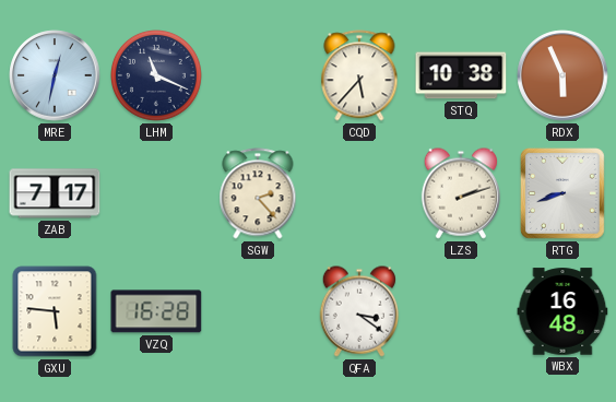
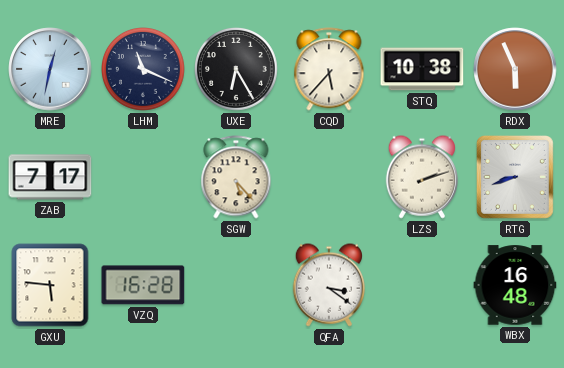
UXE: none -> 6:25 (237, 70)
SGW: 2:23 -> 5:23 (236, 177)
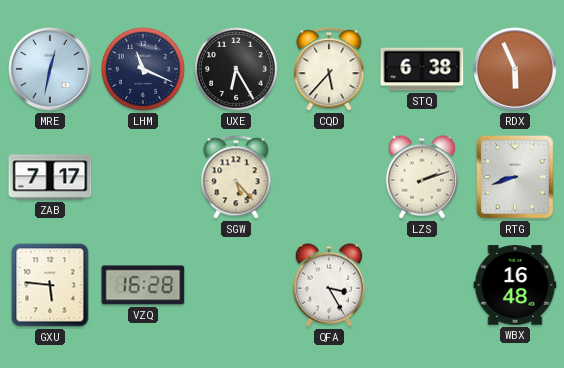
STQ: 10:38 -> 6:38 (422, 69)
QFA: 3:21 -> 3:25 (328, 285)
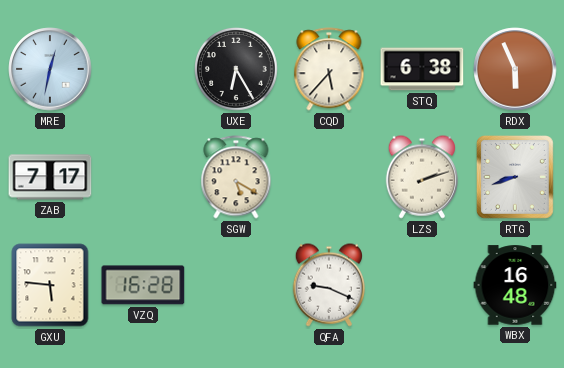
LHM: 11:19 -> none (144, 70)
SGW: 5:23 -> 5:20 (236, 177)
QFA: 3:25 -> 9:19 (328, 285)
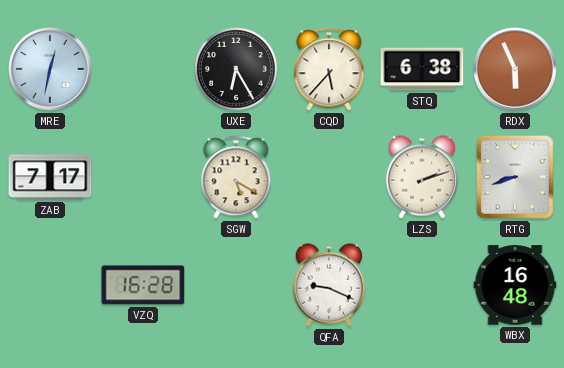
GXU: 5:46 -> none (50, 285)
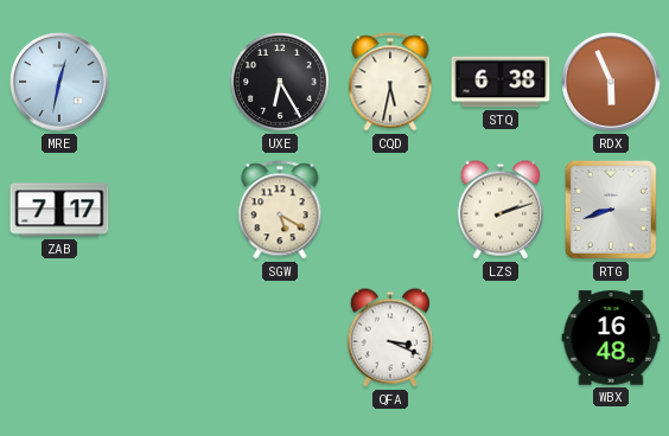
CQD: 5:37 -> 5:32 (390, 82)
VZQ: 16:28 -> none (143, 285)
QFA: 9:19 -> 3:19 (389, 338)
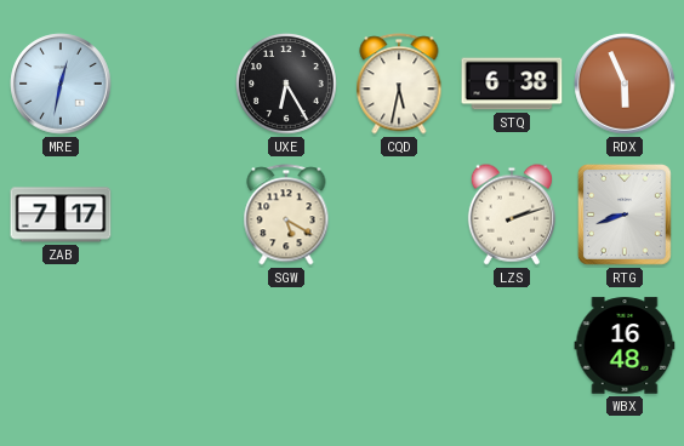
QFA: 3:19 -> none (389, 338)
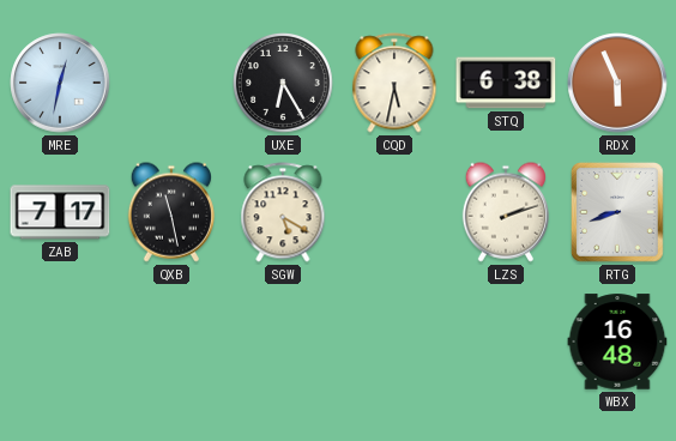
QXB: none -> 11:28 (170, 212)
